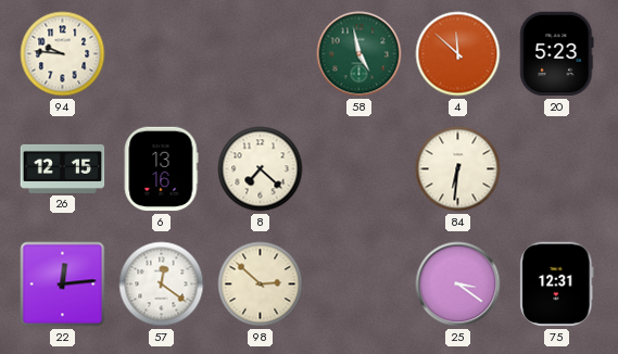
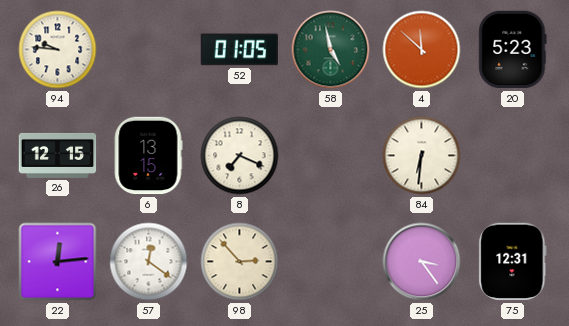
52: none -> 01:05 (239, 50)
6: 13:16 -> 13:15 (148, 156)
8: 7:22 -> 7:19 (240, 156)
98: 2:52 -> 2:53 (240, 262)
25: 3:21 -> 3:24 (422, 262)
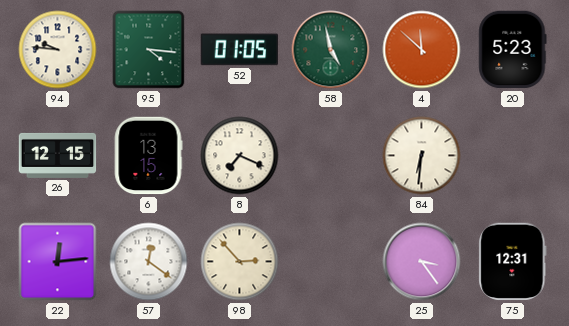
95: none -> 4:16 (149, 50)
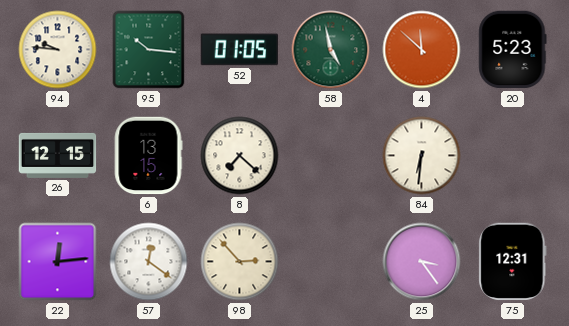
95: 4:16 -> 10:16 (149, 50)
8: 7:19 -> 7:22 (240, 156)
